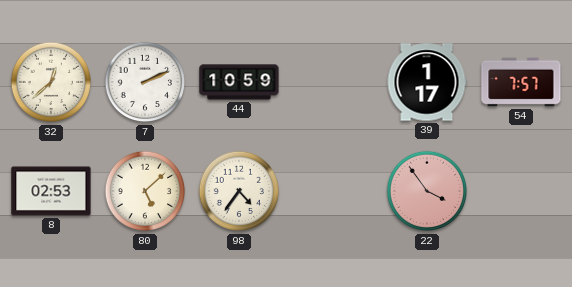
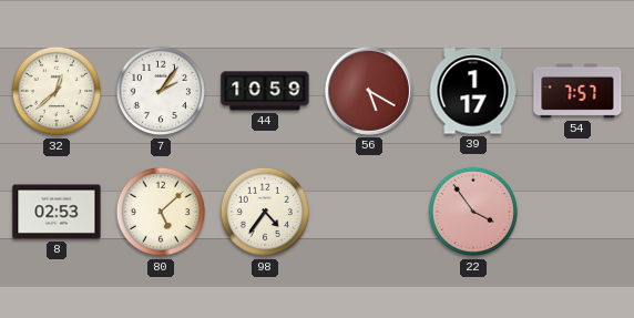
7: 2:11 -> 2:06 (161, 91)
56: none -> 5:20 (369, 91)
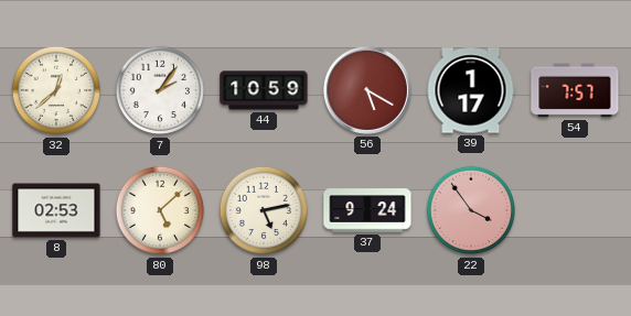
98: 4:36 -> 5:13 (264, 210)
37: none -> 9:24 (367, 210)
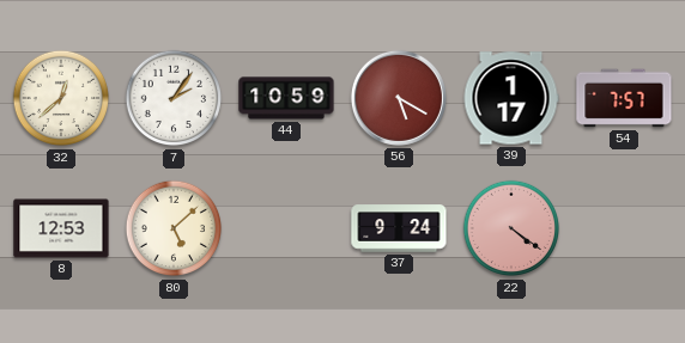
8: 02:53 -> 12:53 (61, 228)
98: 5:13 -> none (264, 210)
22: 3:54 -> 4:21 (511, 228)
